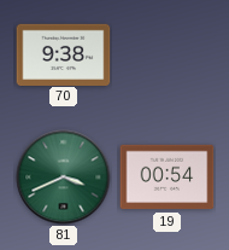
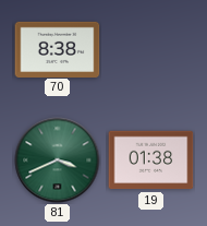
70: 9:38 -> 8:38 (58, 49)
19: 00:54 -> 01:38 (151, 160)
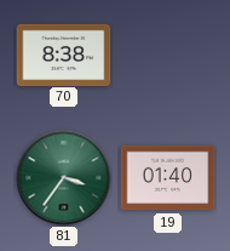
81: 3:41 -> 3:36 (64, 178)
19: 01:38 -> 01:40 (168, 178)
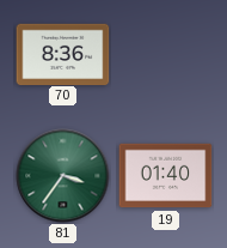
70: 8:38 -> 8:36 (63, 54)
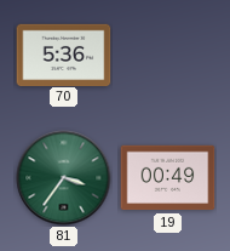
70: 8:36 -> 5:36 (64, 55)
19: 01:40 -> 00:49 (168, 178)
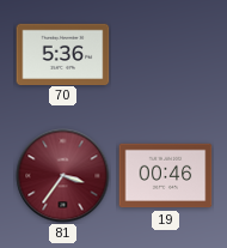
81 dial: green -> burgundy (63, 176)
19: 00:49 -> 00:46 (166, 176)
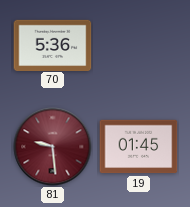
81: 3:36 -> 9:29 (53, 147)
19: 00:46 -> 01:45 (139, 147)
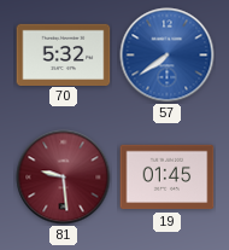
70: 5:36 -> 5:32 (64, 54)
57: none -> 7:39 (168, 56)
